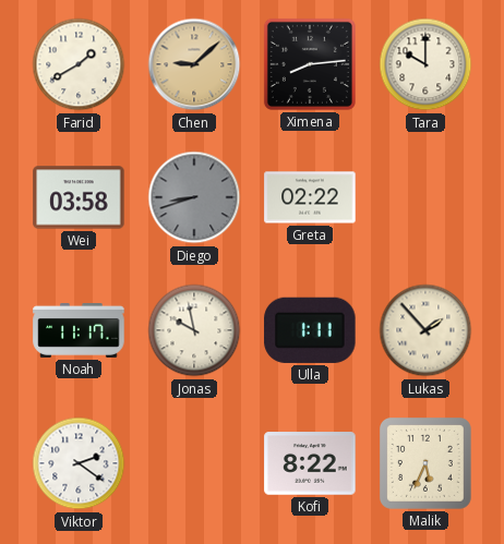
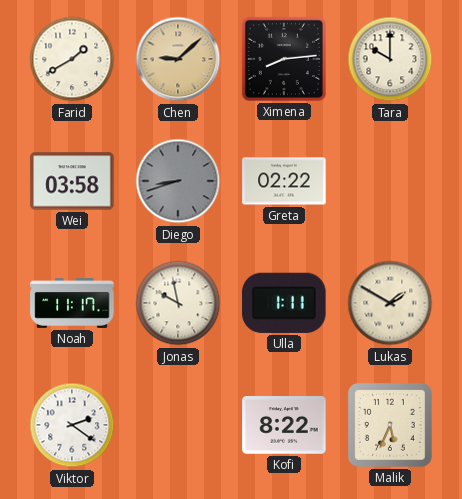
Lukas: 1:53 -> 1:50 (390, 303)
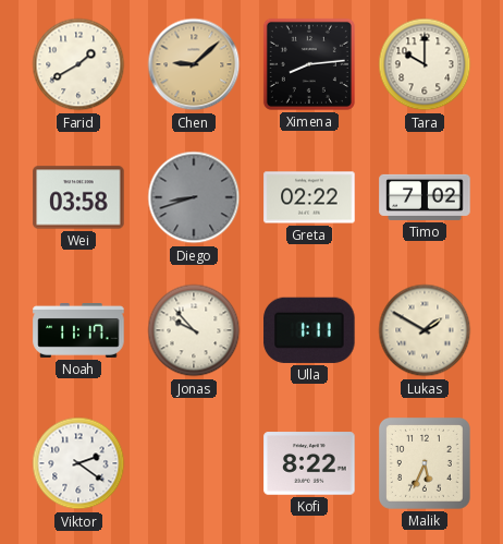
Timo: none -> 7:02 (425, 197)
Jonas: 9:58 -> 9:53 (194, 330)
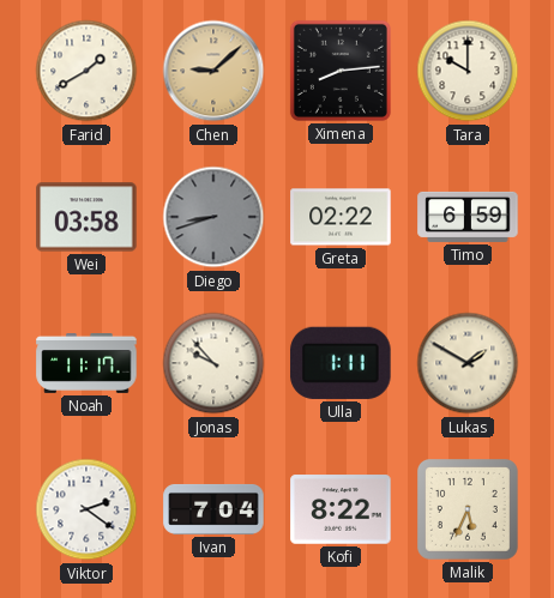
Timo: 7:02 -> 6:59 (468, 217)
Ivan: none -> 7:04 (213, 509)
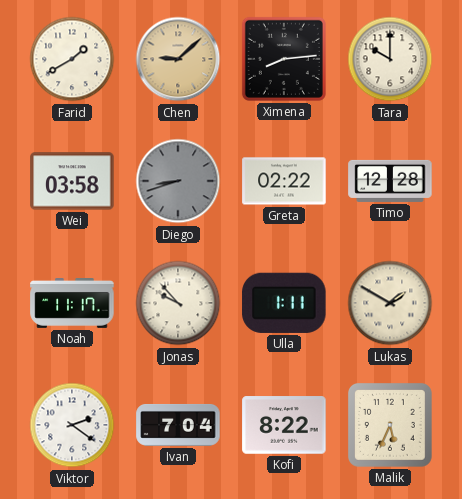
Timo: 6:59 -> 12:28 (390, 181)
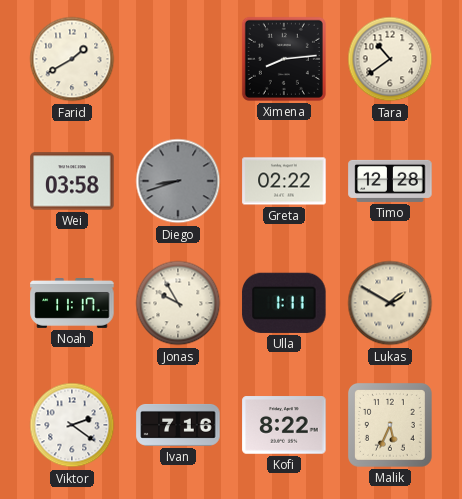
Chen: 9:08 -> none (178, 59)
Tara: 10:00 -> 10:39 (390, 59)
Jonas: 9:53 -> 9:55 (178, 303)
Ivan: 7:04 -> 7:16 (178, 425)
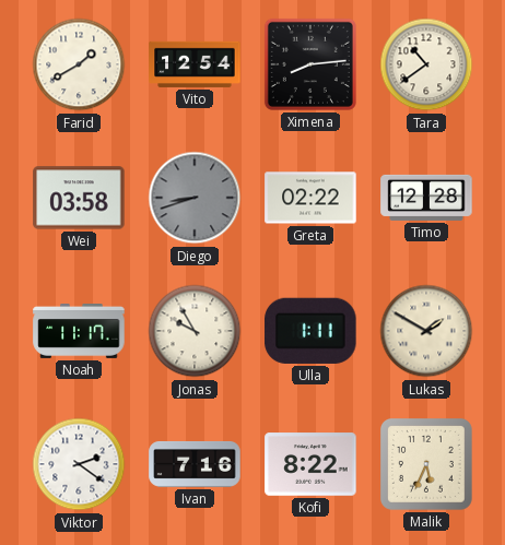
Vito: none -> 12:54 (195, 64)
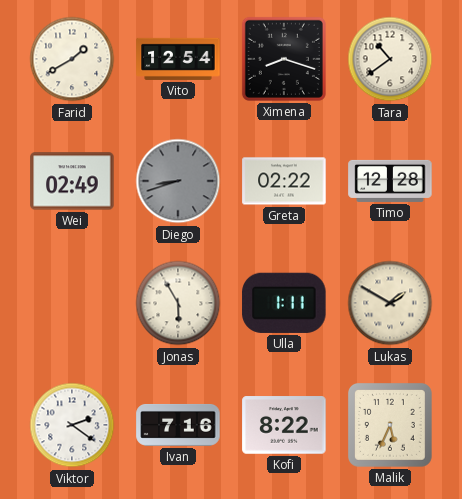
Ximena: 8:14 -> 8:18 (284, 59)
Wei: 03:58 -> 02:49 (72, 181)
Noah: 11:17 -> none (79, 332)
Jonas: 9:55 -> 5:55 (178, 303)
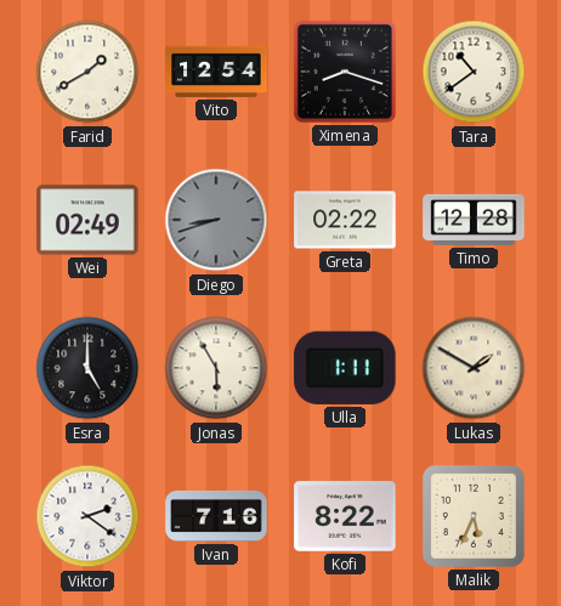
Esra: none -> 5:00 (87, 368)
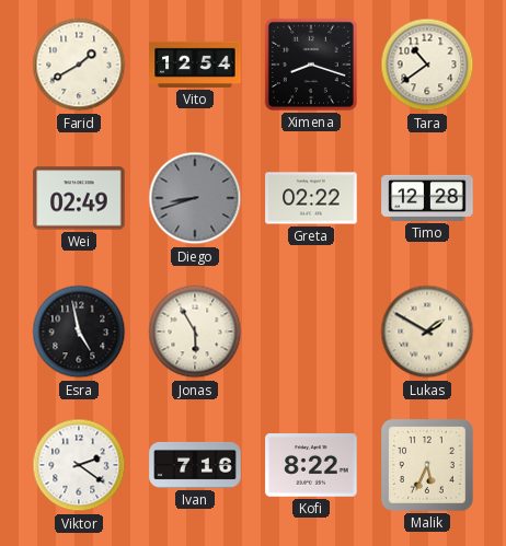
Esra: 5:00 -> 4:58 (79, 332)
Ulla: 1:11 -> none (345, 368)
